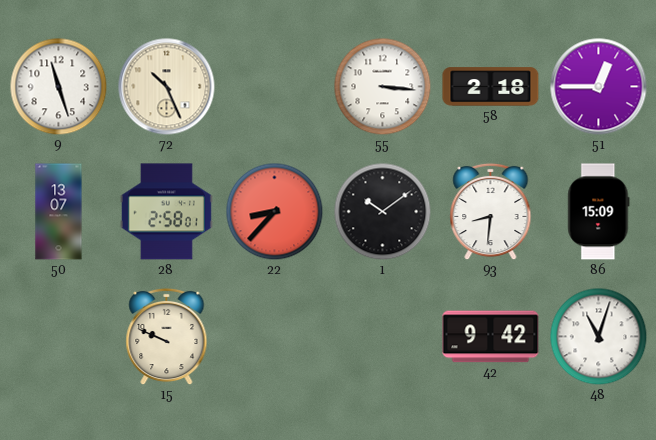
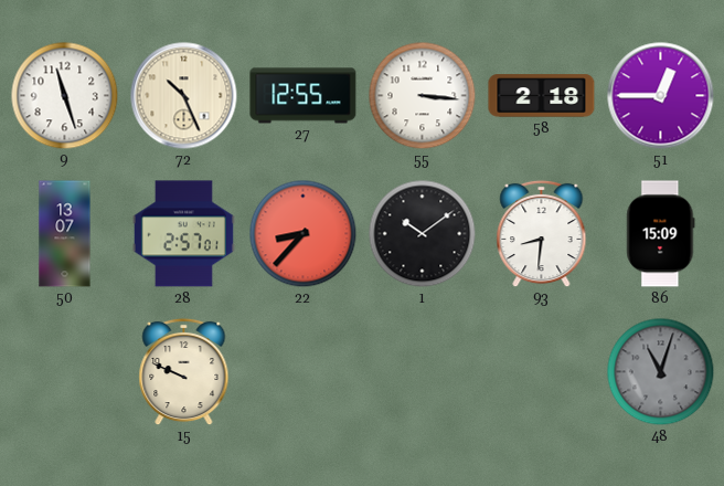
27: none -> 12:55 (304, 96)
28: 2:58 -> 2:57 (183, 234)
42: 9:42 -> none (491, 337)
48 dial: white -> grey (661, 372)
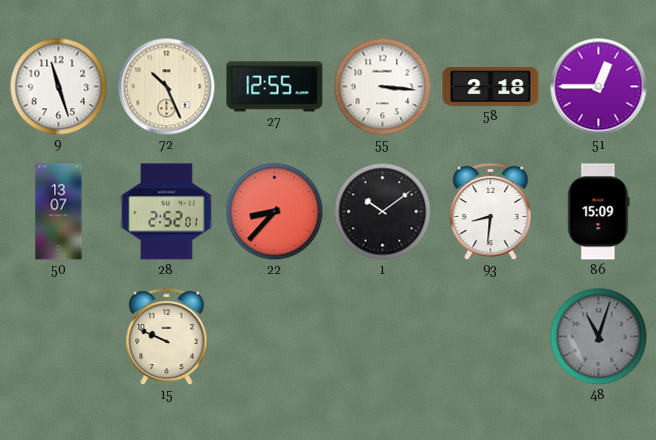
28: 2:57 -> 2:52 (166, 212)
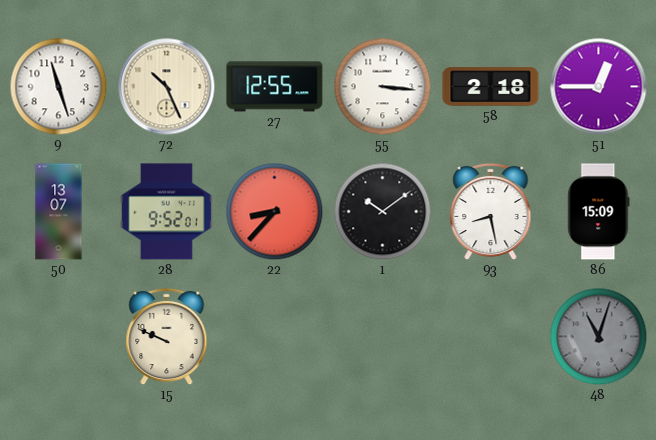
28: 2:52 -> 9:52 (166, 212)
93: 8:31 -> 8:28 (491, 212)
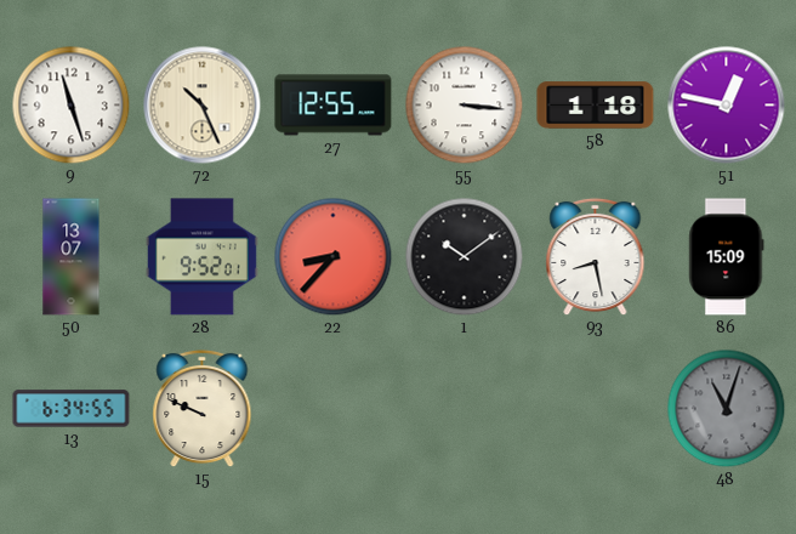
58: 2:18 -> 1:18 (596, 106)
51: 12:45 -> 12:47 (727, 106)
13: none -> 6:34 (72, 409)
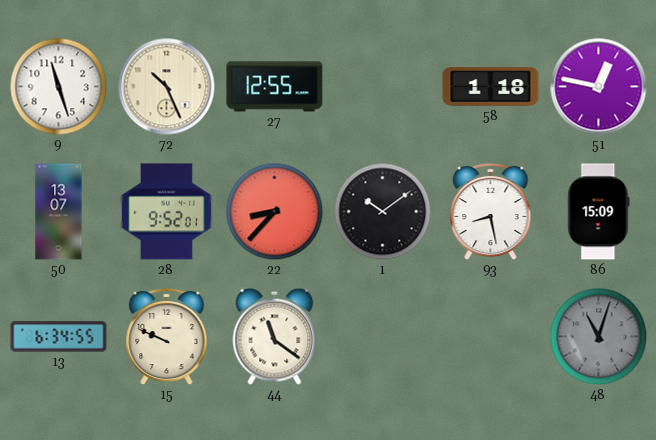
55: 3:16 -> none (465, 106)
44: none -> 11:21 (275, 336)
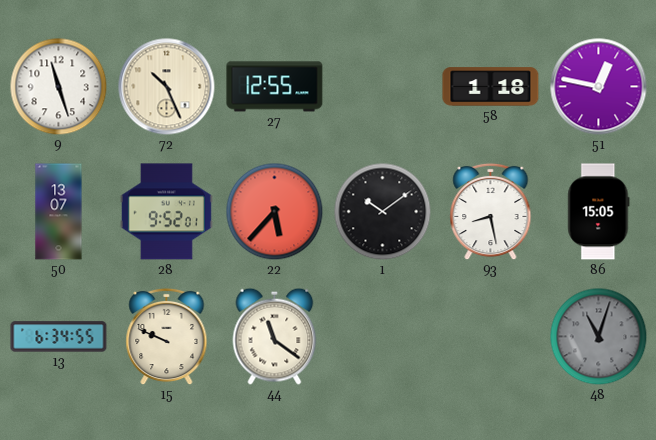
22: 8:37 -> 5:37 (275, 212)
86: 15:09 -> 15:05 (599, 212)
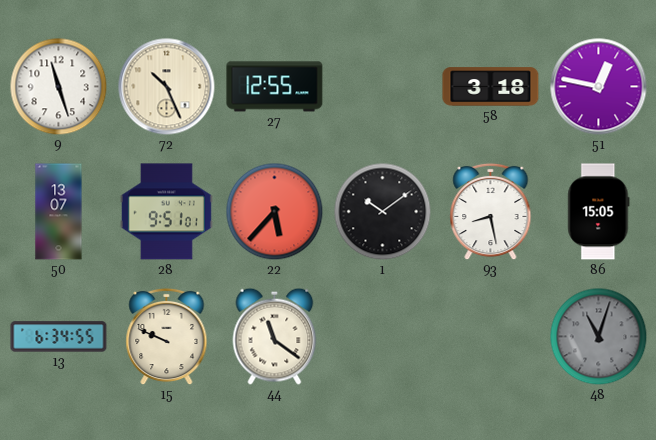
58: 1:18 -> 3:18 (491, 87)
28: 9:52 -> 9:51 (166, 212)
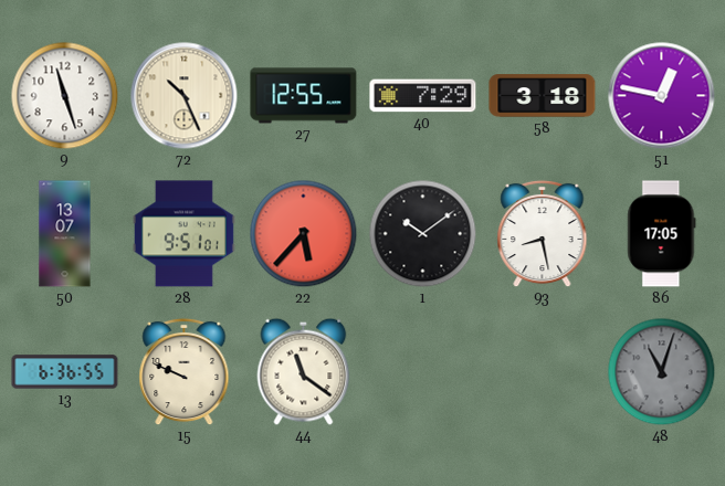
40: none -> 7:29 (423, 96)
86: 15:05 -> 17:05 (662, 234)
13: 6:34 -> 6:36 (65, 372)
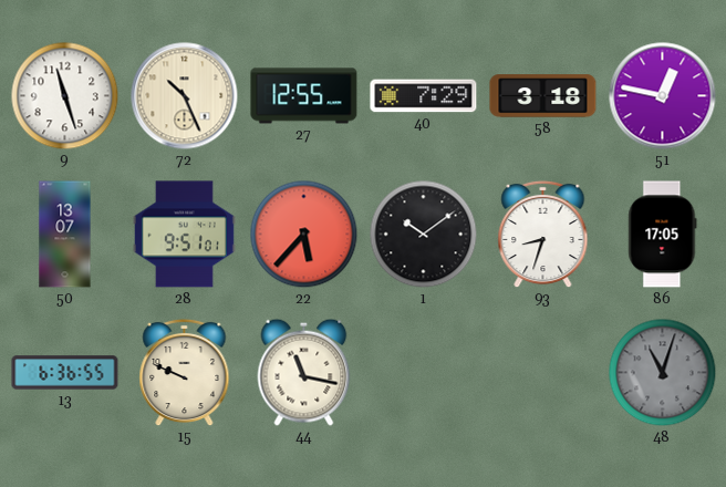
93: 8:28 -> 8:33 (543, 235)
44: 11:21 -> 11:17 (304, 372)
